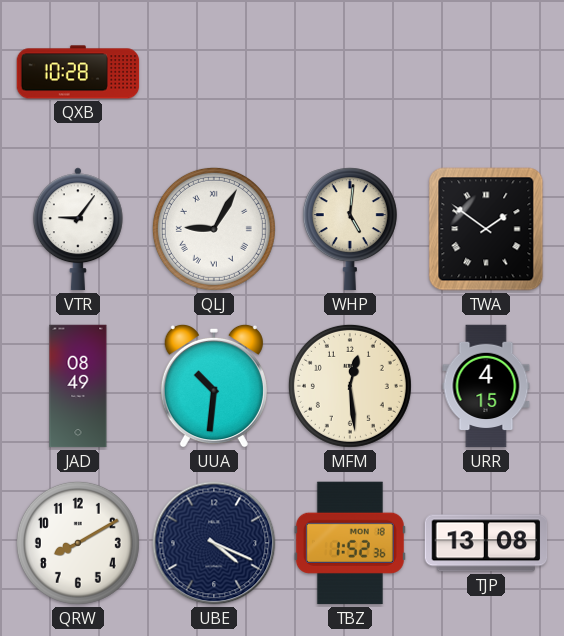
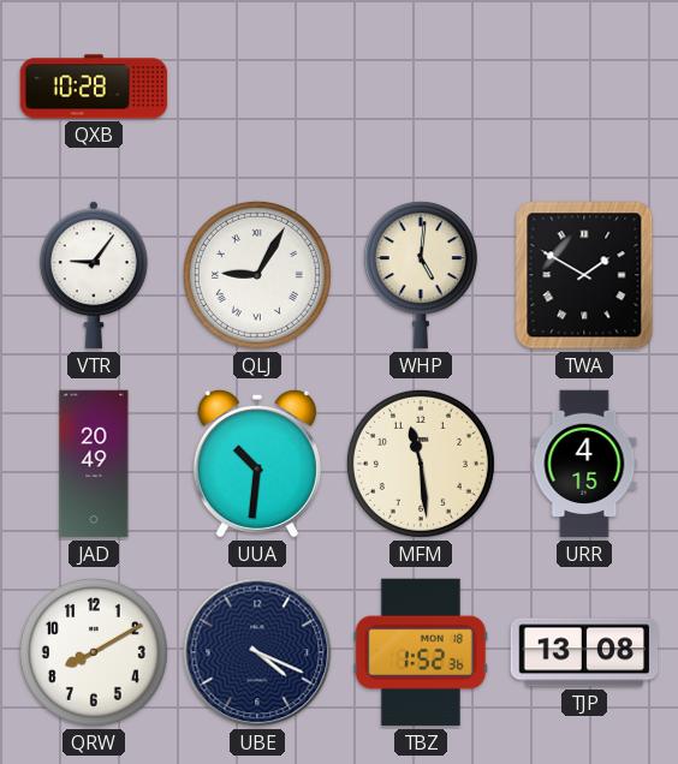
TWA: 1:51 -> 1:50 (584, 275)
JAD: 08:49 -> 20:49 (94, 464)
MFM: 12:29 -> 11:29 (421, 464)
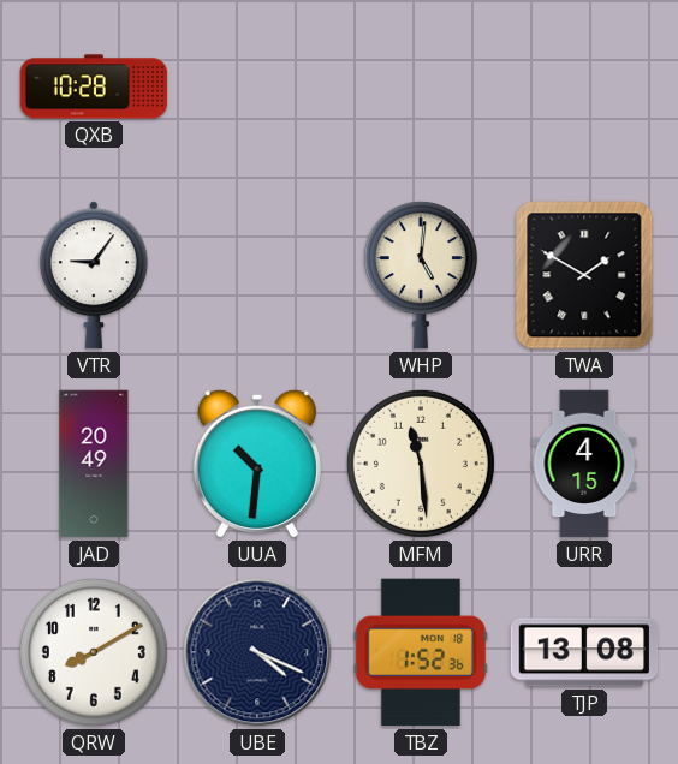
QLJ: 9:05 -> none (257, 275)
